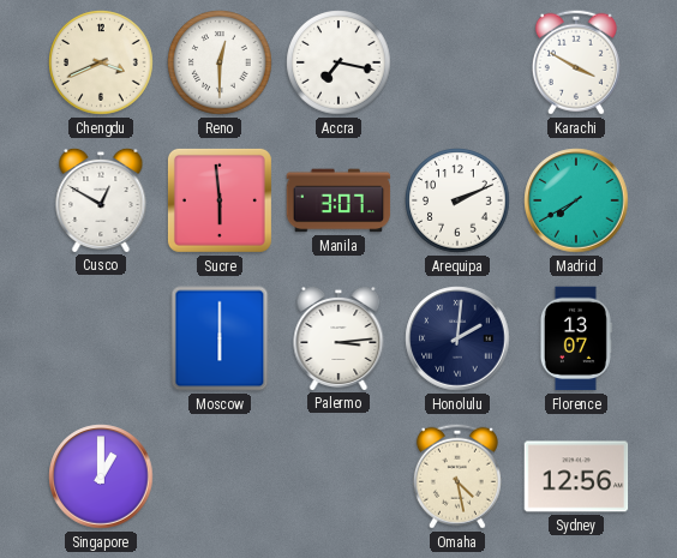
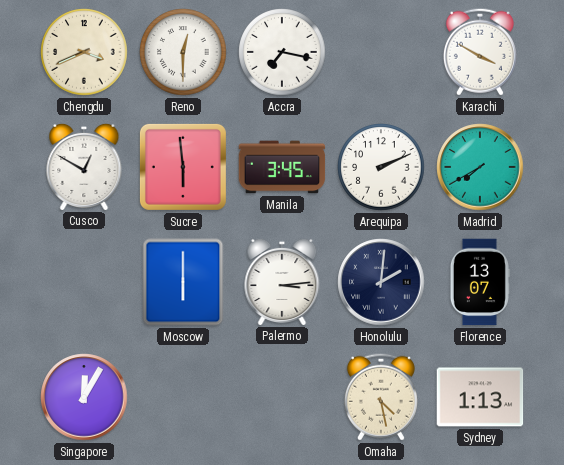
Manila: 3:07 -> 3:45 (282, 167)
Singapore: 1:00 -> 12:05 (84, 397)
Sydney: 12:56 -> 1:13 (480, 397)
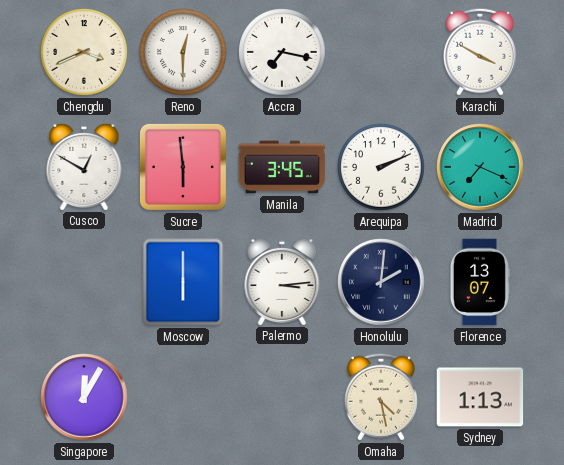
Madrid: 7:40 -> 7:19 (480, 167)
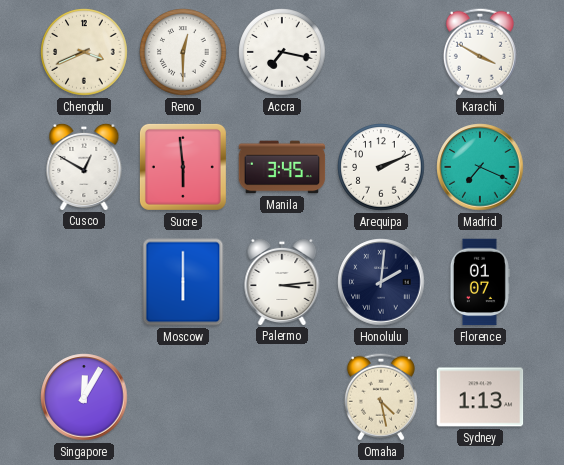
Florence: 13:07 -> 01:07 (479, 282)
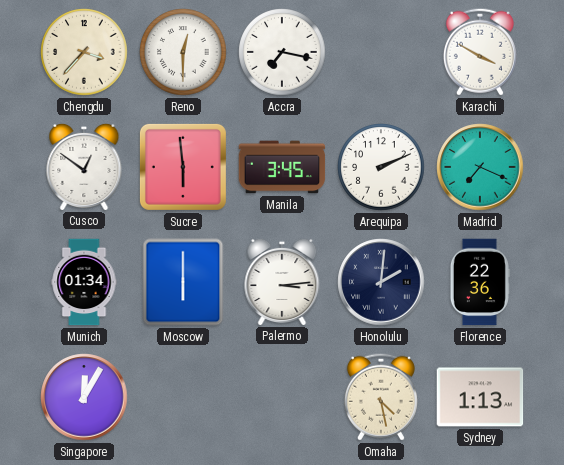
Chengdu: 3:41 -> 3:37 (84, 52)
Cusco: 12:50 -> 12:51 (84, 166)
Munich: none -> 01:34 (84, 282)
Florence: 01:07 -> 22:36 (479, 282)
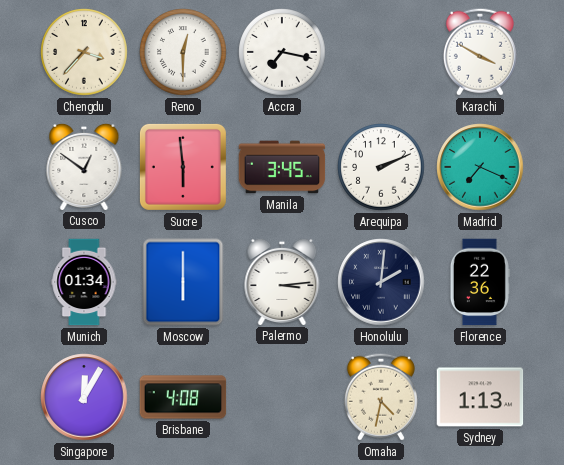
Brisbane: none -> 4:08 (183, 397)
Omaha: 4:28 -> 4:32 (381, 397)
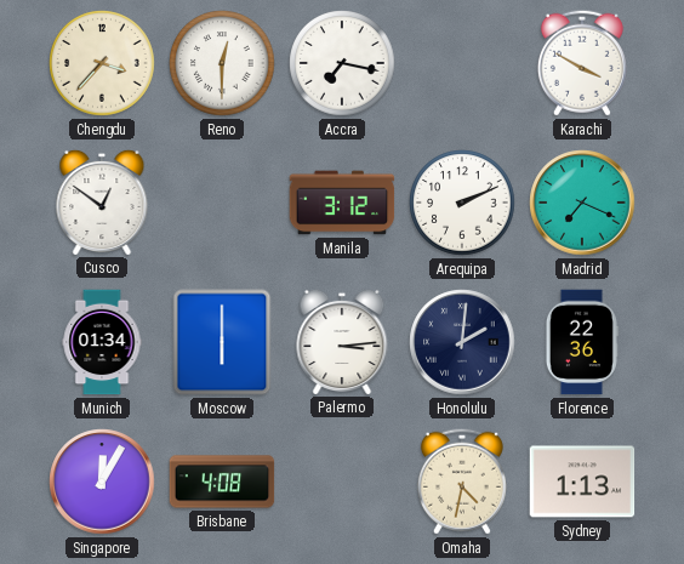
Sucre: 5:59 -> none (183, 167)
Manila: 3:45 -> 3:12 (342, 203)
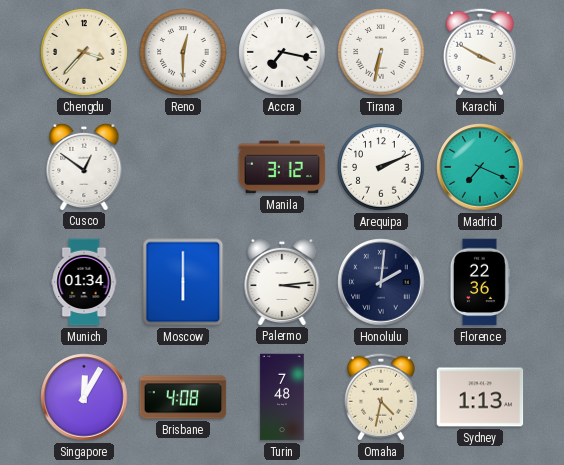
Tirana: none -> 6:32 (381, 52)
Turin: none -> 7:48 (282, 397)
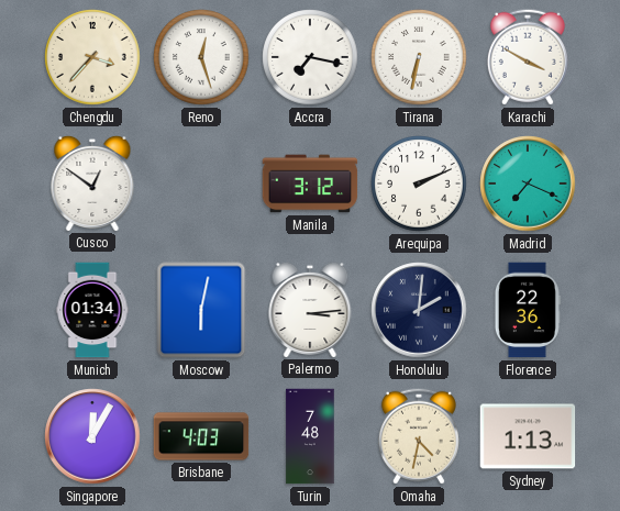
Reno: 12:30 -> 12:27 (201, 57)
Moscow: 6:00 -> 6:02 (201, 310)
Brisbane: 4:08 -> 4:03 (201, 436)
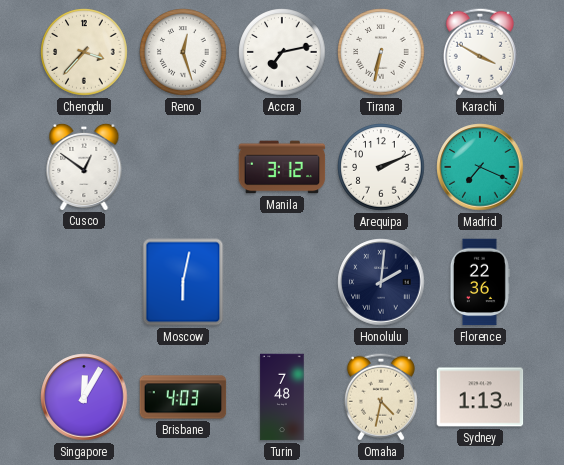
Accra: 7:17 -> 7:13 (282, 52)
Munich: 01:34 -> none (92, 310)
Palermo: 3:14 -> none (310, 309)
